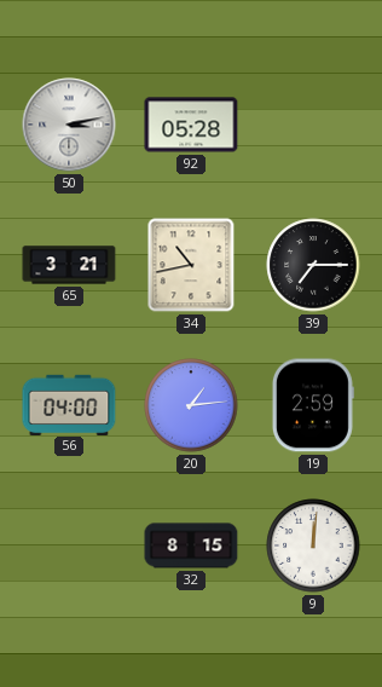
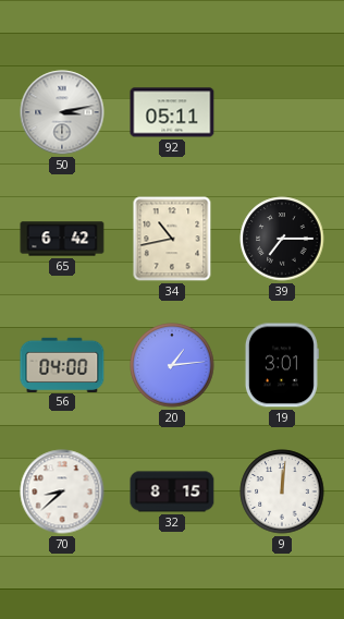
92: 05:28 -> 05:11 (172, 112)
65: 3:21 -> 6:42 (62, 239)
19: 2:59 -> 3:01 (282, 365)
70: none -> 8:38 (62, 491)
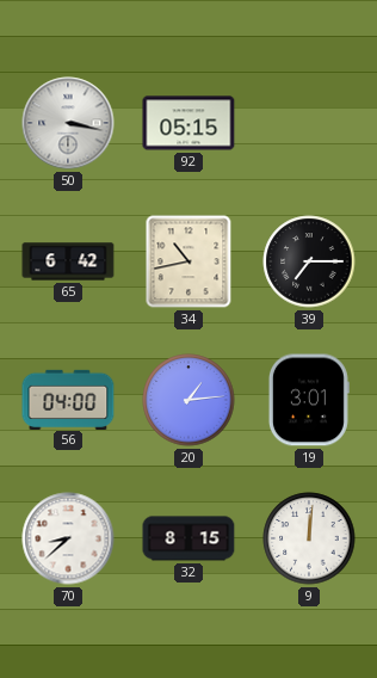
50: 3:13 -> 3:17 (68, 123)
92: 05:11 -> 05:15 (188, 123)
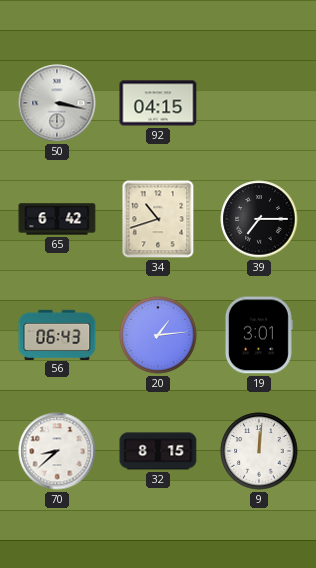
92: 05:15 -> 04:15 (158, 103)
34: 10:43 -> 10:42 (158, 219)
56: 04:00 -> 06:43 (57, 334)
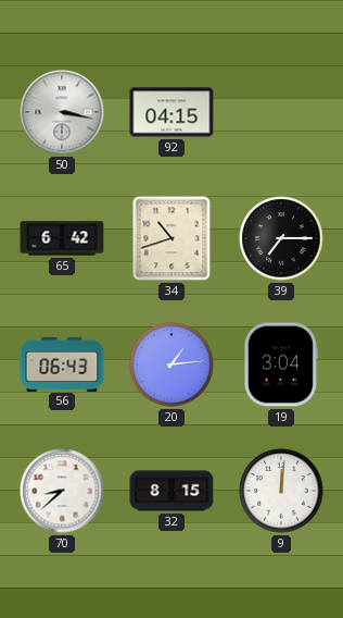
19: 3:01 -> 3:04 (281, 364)
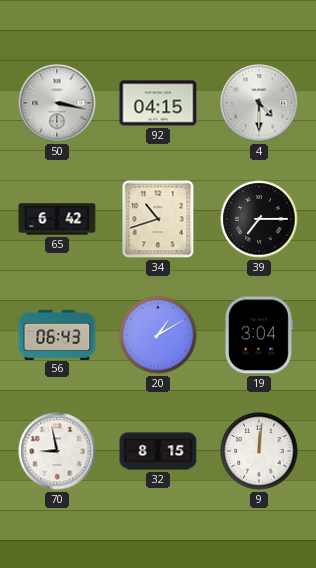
4: none -> 4:30 (259, 103)
20: 1:14 -> 1:10 (158, 335)
70: 8:38 -> 8:58 (57, 451)
